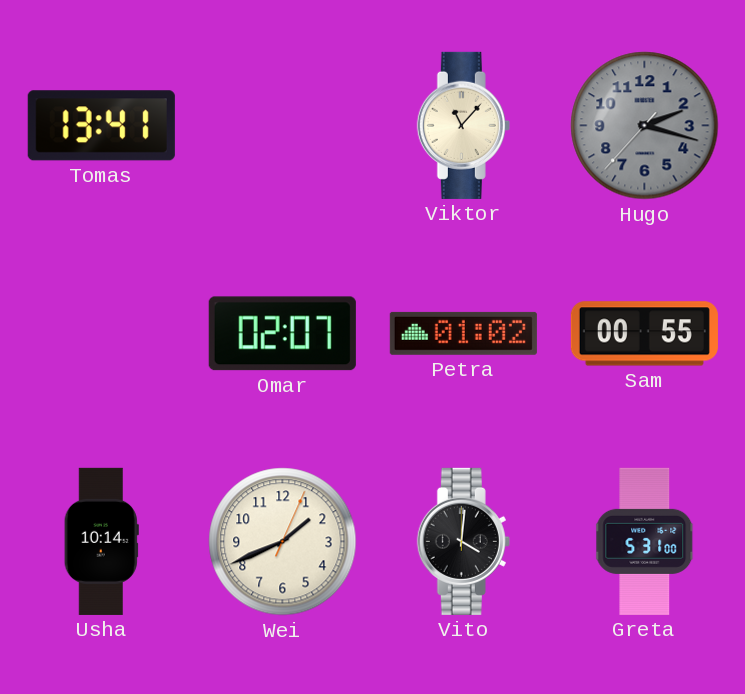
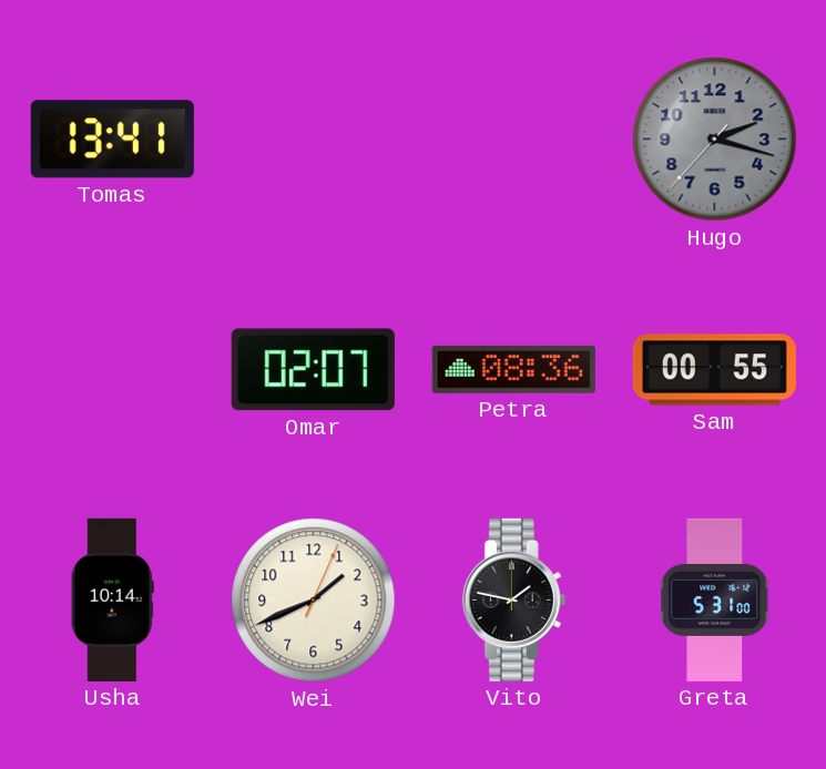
Viktor: 11:07 -> none (463, 125)
Petra: 01:02 -> 08:36 (513, 369)
Vito: 4:01 -> 1:47 (513, 599)
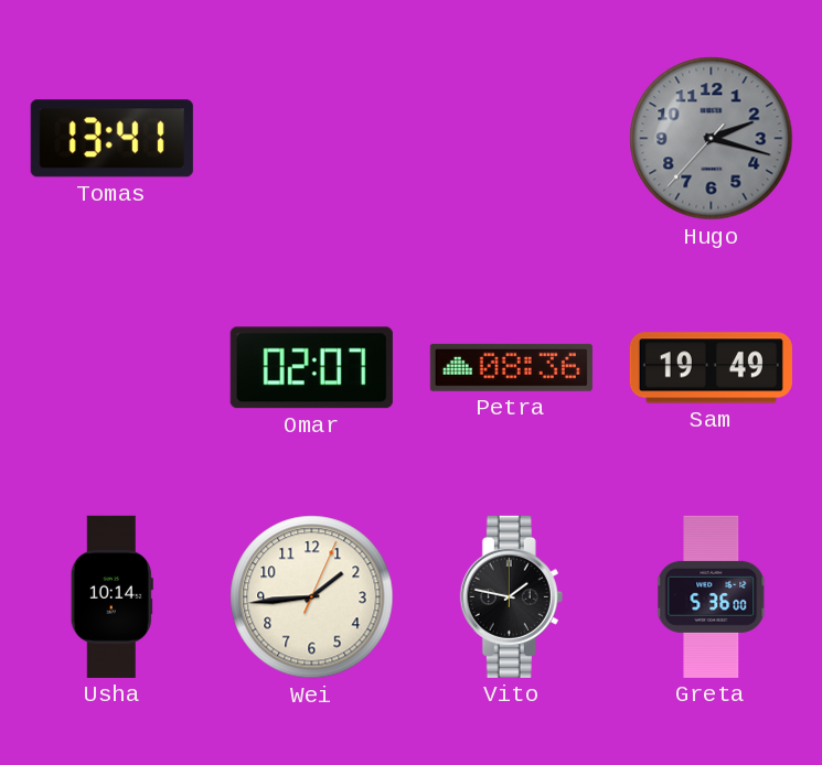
Sam: 00:55 -> 19:49 (711, 368)
Wei: 1:41 -> 1:44 (312, 597)
Greta: 5:31 -> 5:36 (712, 596)
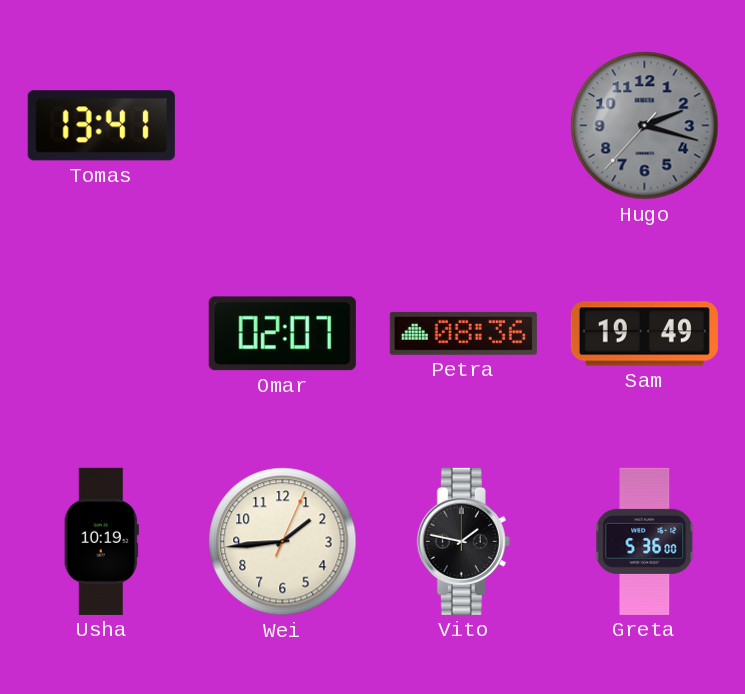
Usha: 10:14 -> 10:19 (101, 541)
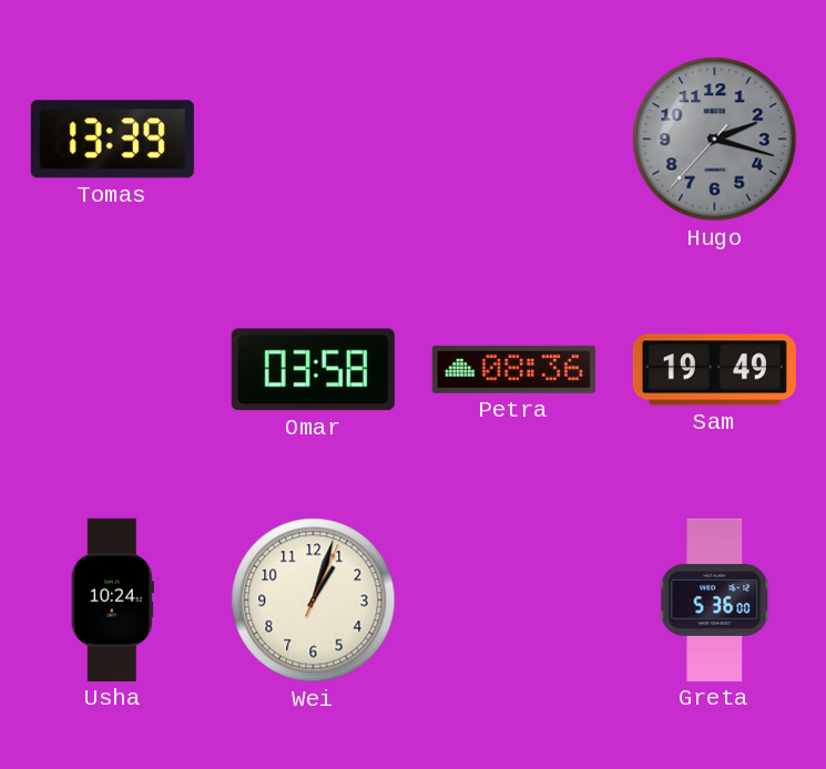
Tomas: 13:41 -> 13:39 (112, 140)
Omar: 02:07 -> 03:58 (313, 370)
Usha: 10:19 -> 10:24 (112, 599)
Wei: 1:44 -> 1:03 (314, 601)
Vito: 1:47 -> none (463, 541)
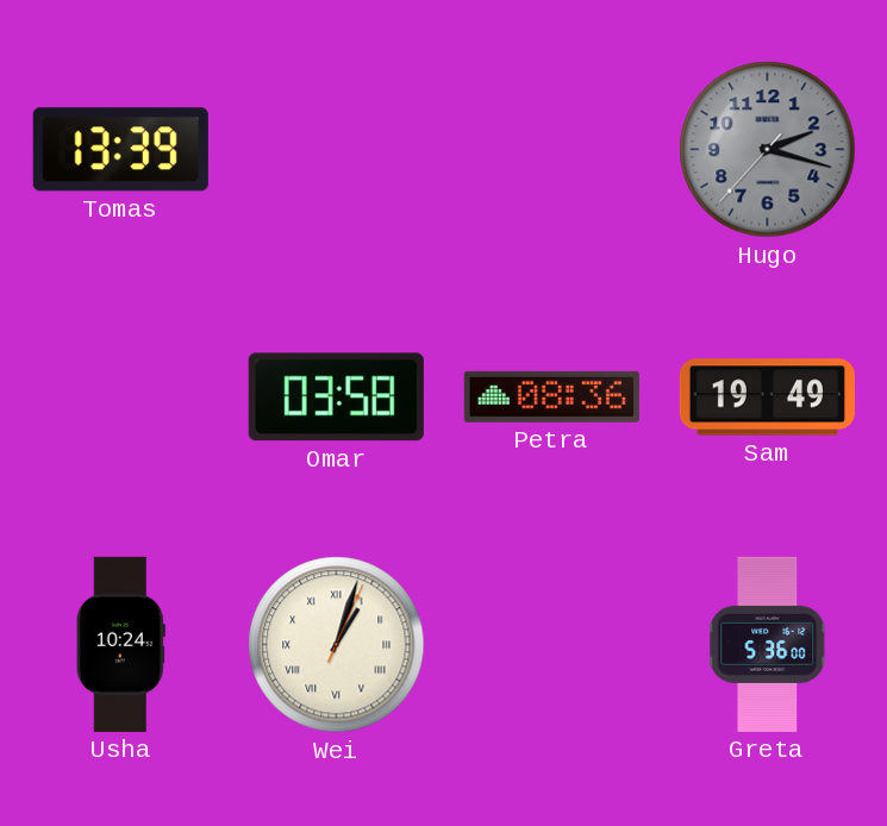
Wei numerals: Arabic -> Roman (337, 645)
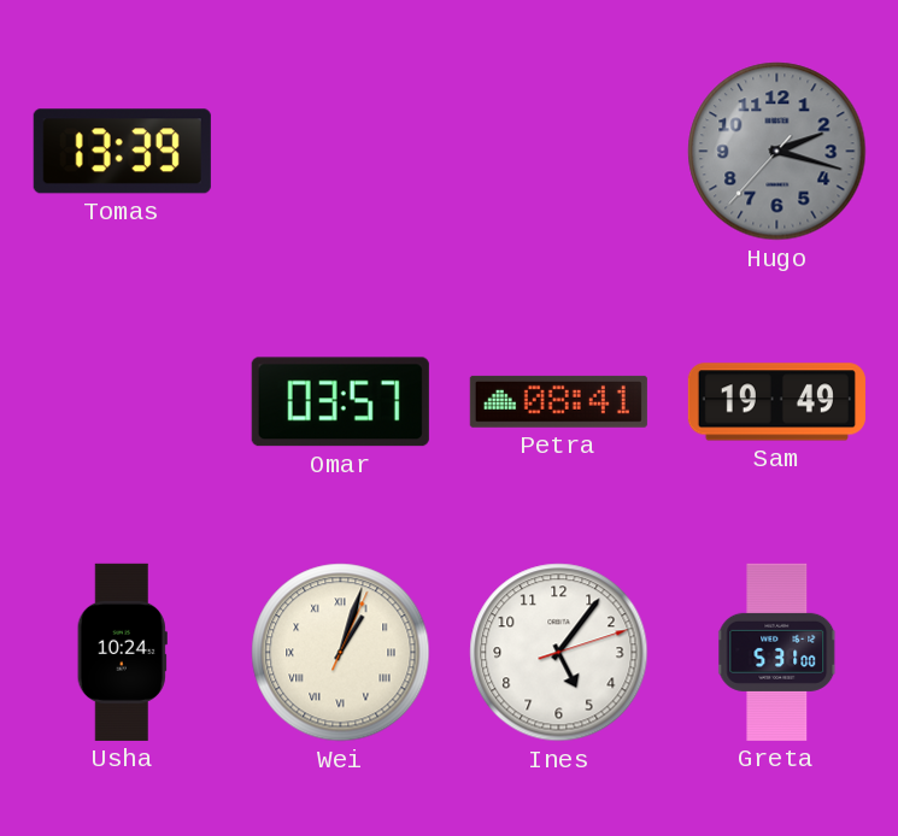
Omar: 03:58 -> 03:57 (340, 402)
Petra: 08:36 -> 08:41 (558, 401)
Ines: none -> 5:06 (559, 653)
Greta: 5:36 -> 5:31 (777, 652)
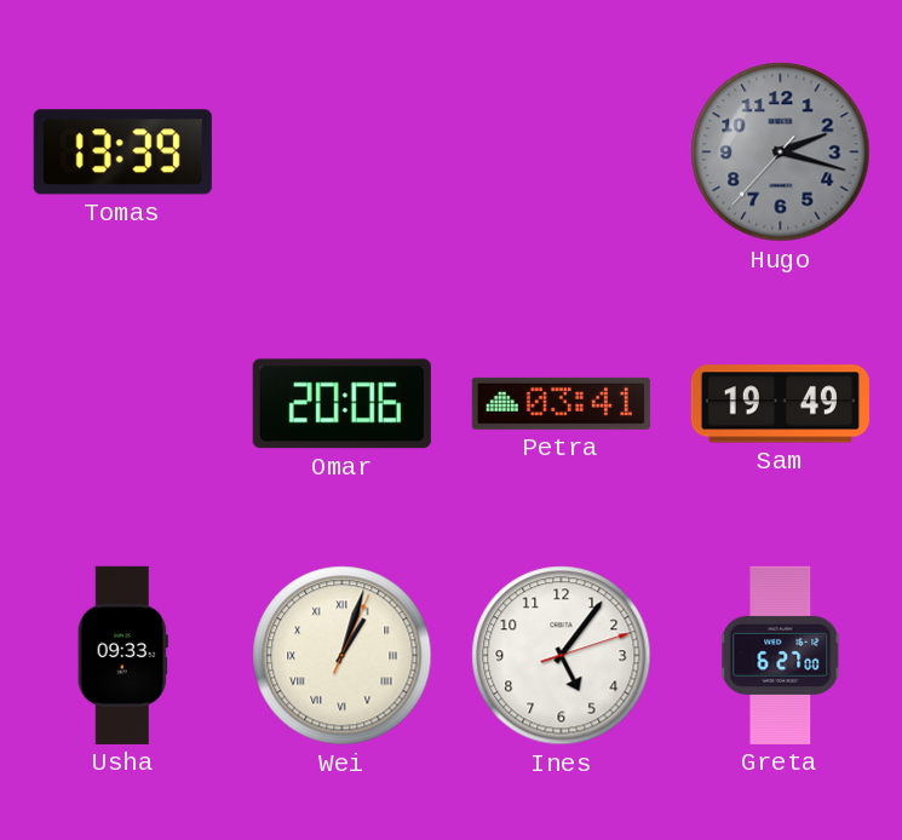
Omar: 03:57 -> 20:06 (341, 404)
Petra: 08:41 -> 03:41 (561, 403)
Usha: 10:24 -> 09:33 (122, 655)
Greta: 5:31 -> 6:27 (781, 655)
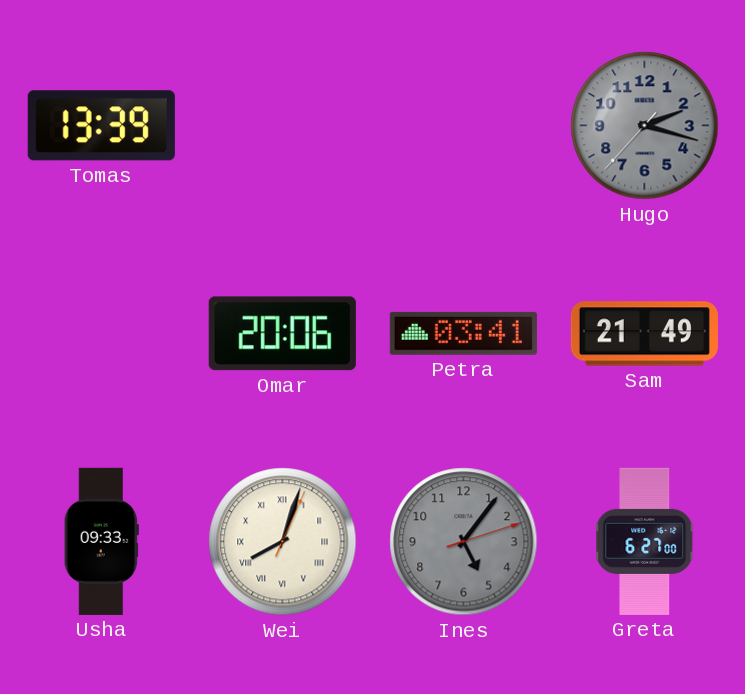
Sam: 19:49 -> 21:49 (644, 334)
Wei: 1:03 -> 8:03 (283, 542)
Ines dial: white -> grey (464, 542)
